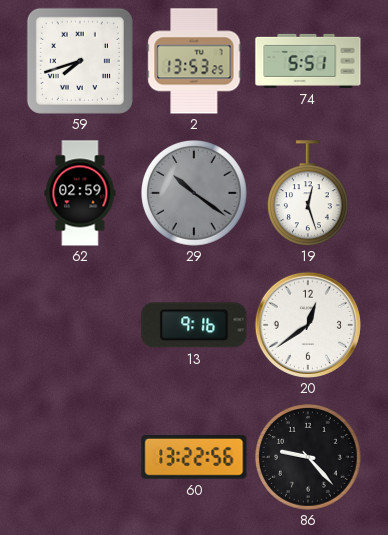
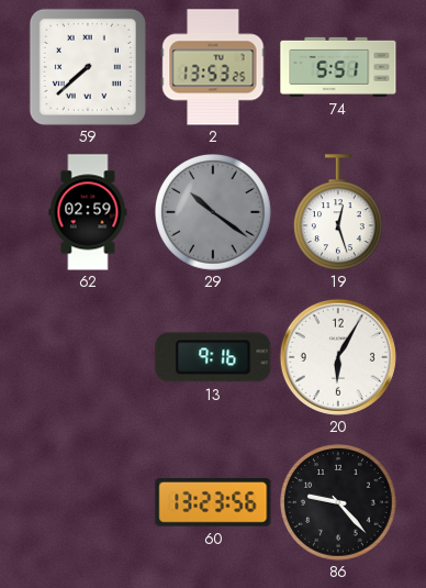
59: 7:42 -> 7:38 (88, 67)
20: 12:39 -> 6:05 (338, 357)
60: 13:22 -> 13:23 (213, 503)
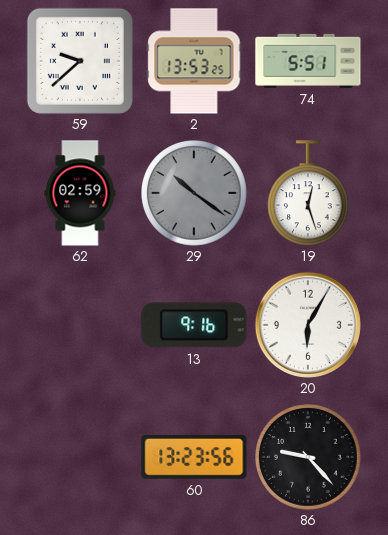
59: 7:38 -> 9:38 (80, 61)
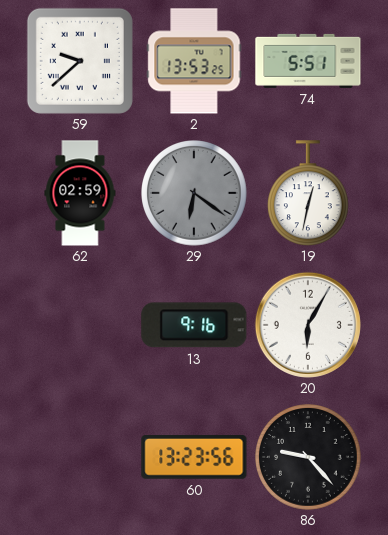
29: 10:21 -> 6:21 (195, 194)
19: 12:27 -> 12:32 (309, 193)
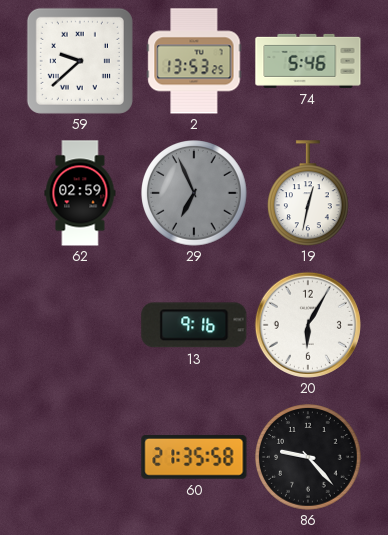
74: 5:51 -> 5:46 (308, 61)
29: 6:21 -> 6:56 (195, 194)
60: 13:23 -> 21:35 (194, 458)
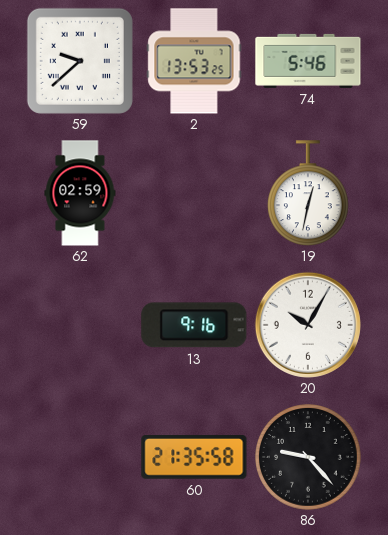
29: 6:56 -> none (195, 194)
20: 6:05 -> 10:05 (308, 325)
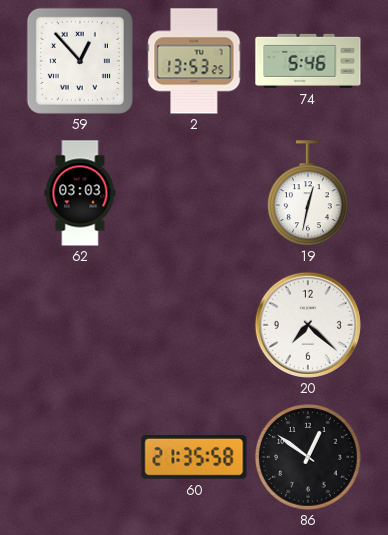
59: 9:38 -> 12:53 (80, 61)
62: 02:59 -> 03:03 (80, 193)
13: 9:16 -> none (194, 325)
20: 10:05 -> 7:22 (308, 325)
86: 9:23 -> 12:51 (309, 458)
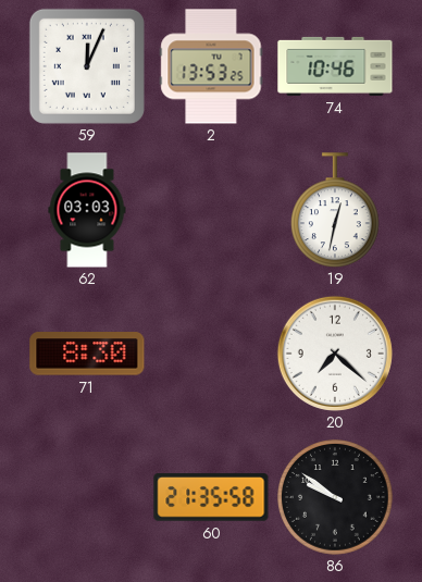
59: 12:53 -> 12:04 (87, 66)
74: 5:46 -> 10:46 (335, 66)
71: none -> 8:30 (87, 354)
86: 12:51 -> 9:51 (336, 498)
